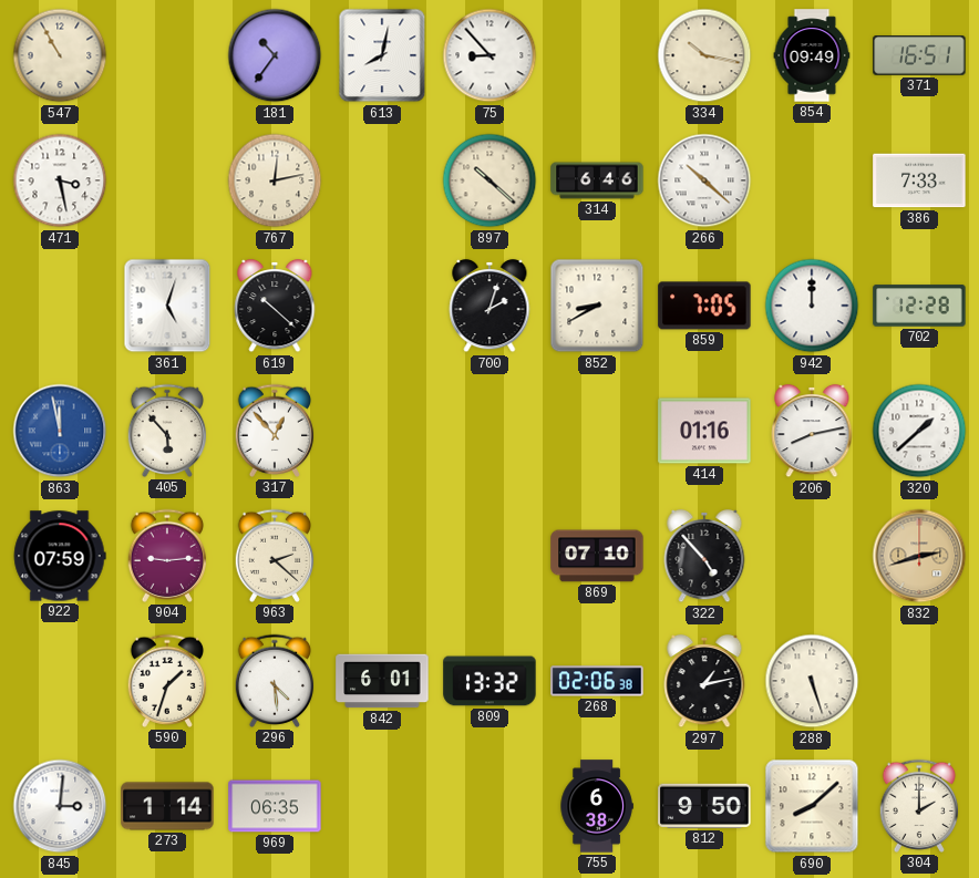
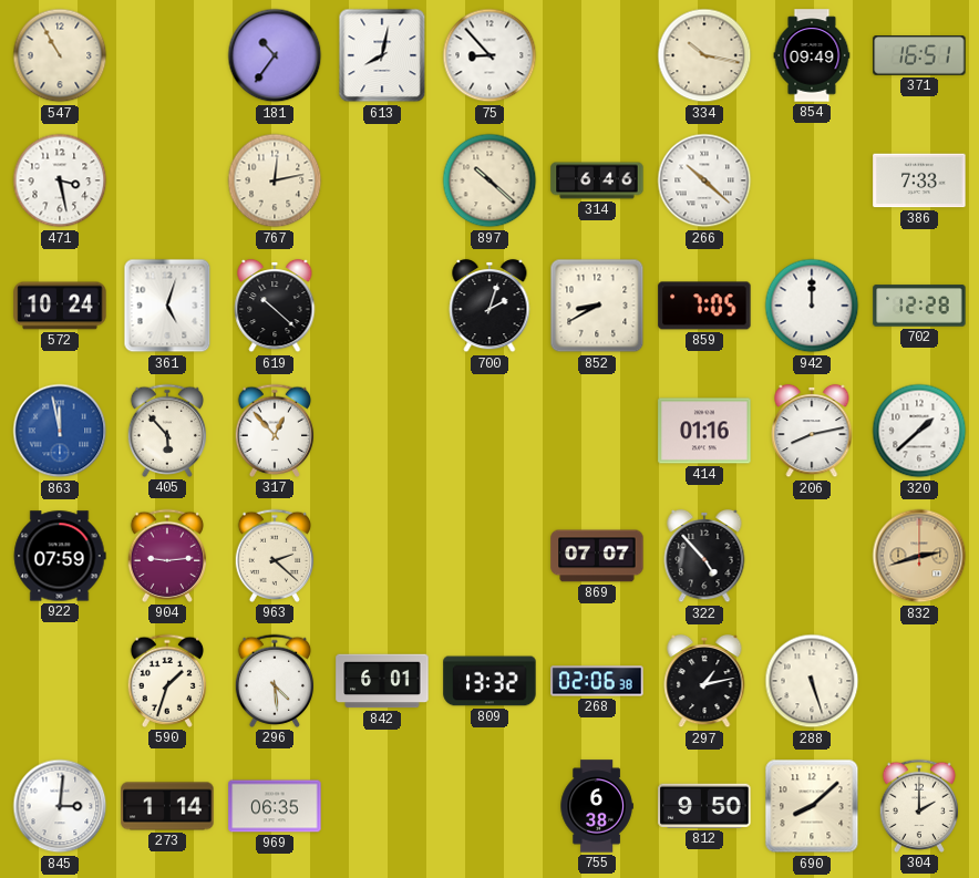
572: none -> 10:24 (60, 306)
869: 07:10 -> 07:07 (597, 556)
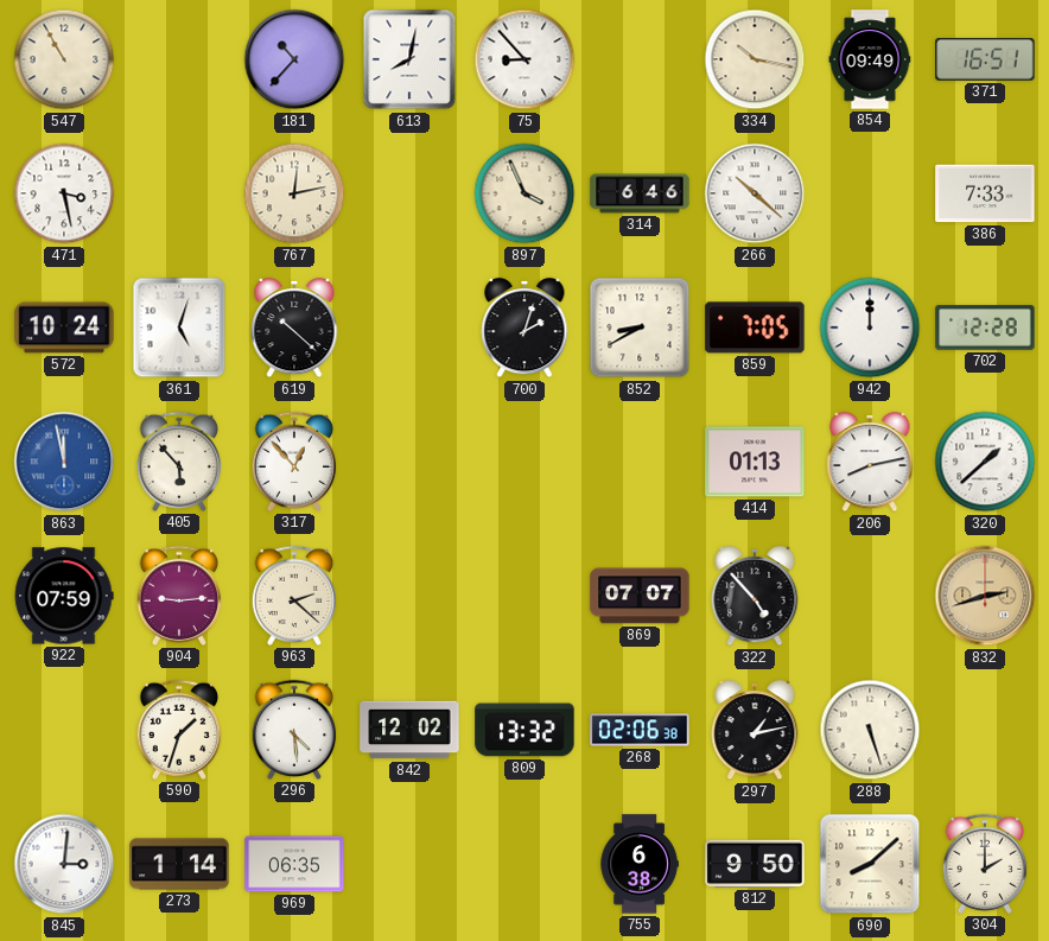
181: 10:36 -> 10:37 (294, 59)
897: 10:22 -> 3:56 (524, 193)
414: 01:16 -> 01:13 (755, 462)
842: 6:01 -> 12:02 (409, 730)
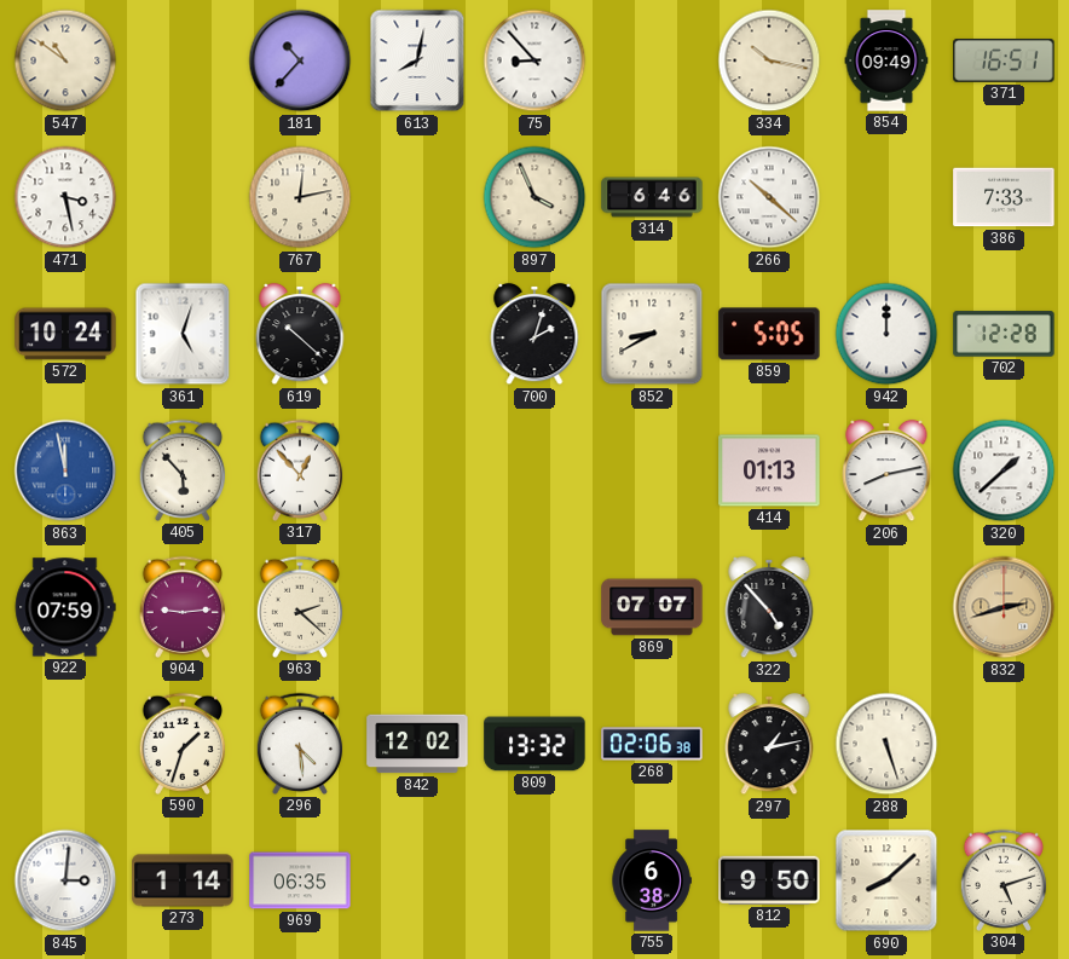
547: 10:55 -> 10:51 (65, 60)
859: 7:05 -> 5:05 (769, 334)
304: 2:00 -> 5:12 (1004, 880)
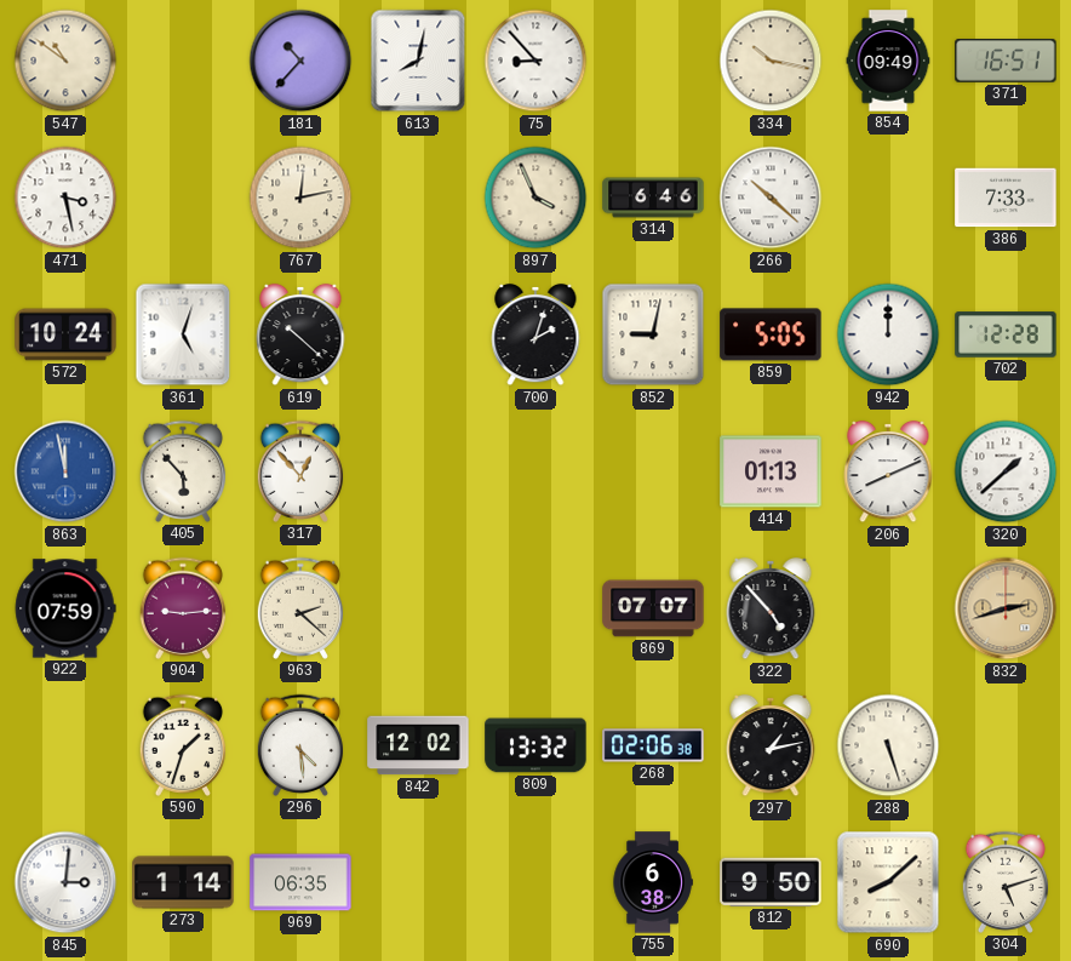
852: 8:40 -> 9:02 (653, 334)
206: 8:13 -> 8:11 (888, 471)
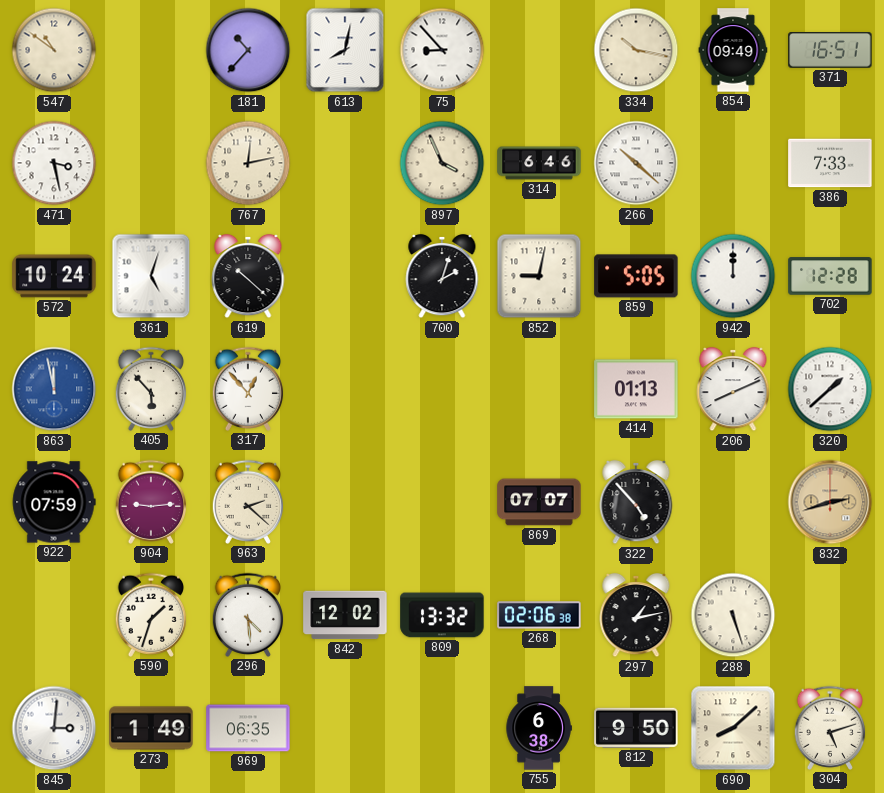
273: 1:14 -> 1:49 (151, 728)
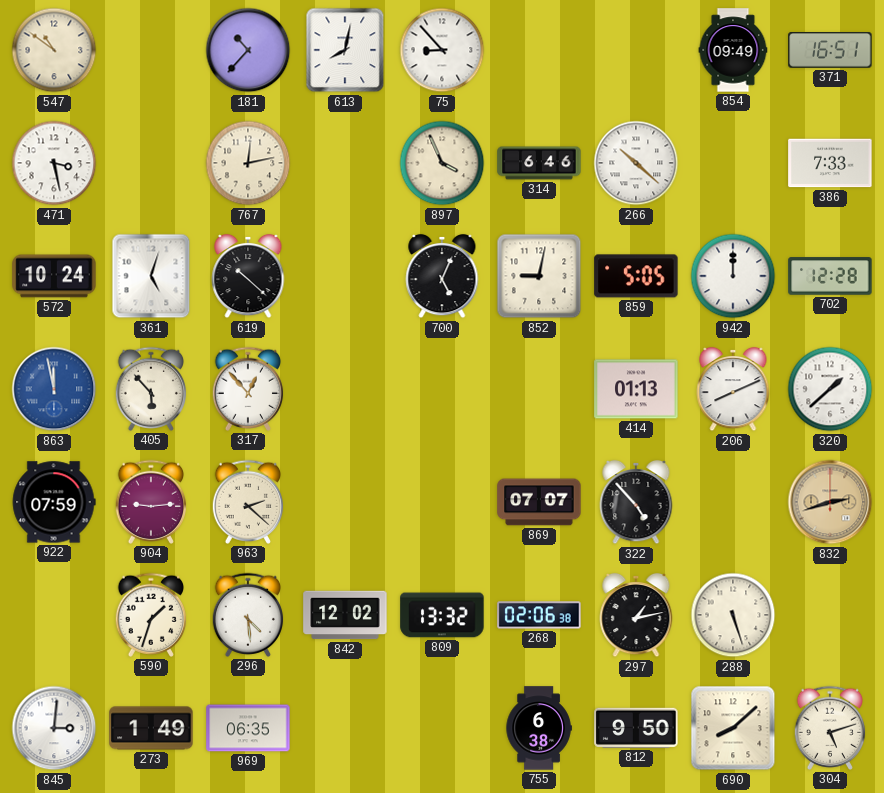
334: 10:17 -> none (636, 50)
700: 2:03 -> 5:04 (442, 276)
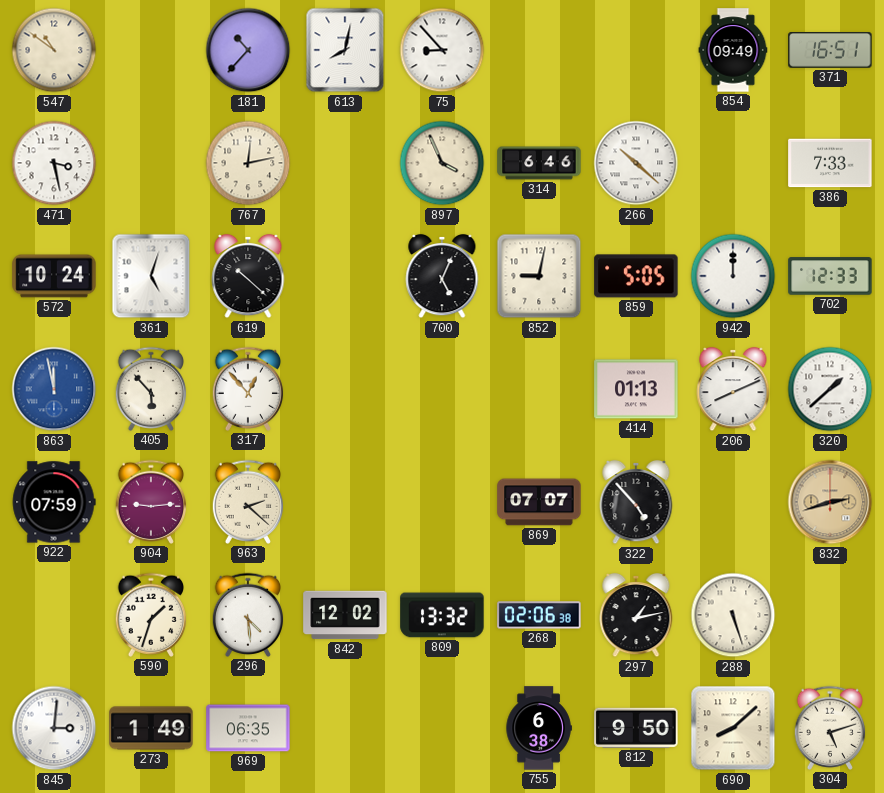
702: 12:28 -> 12:33 (830, 276)
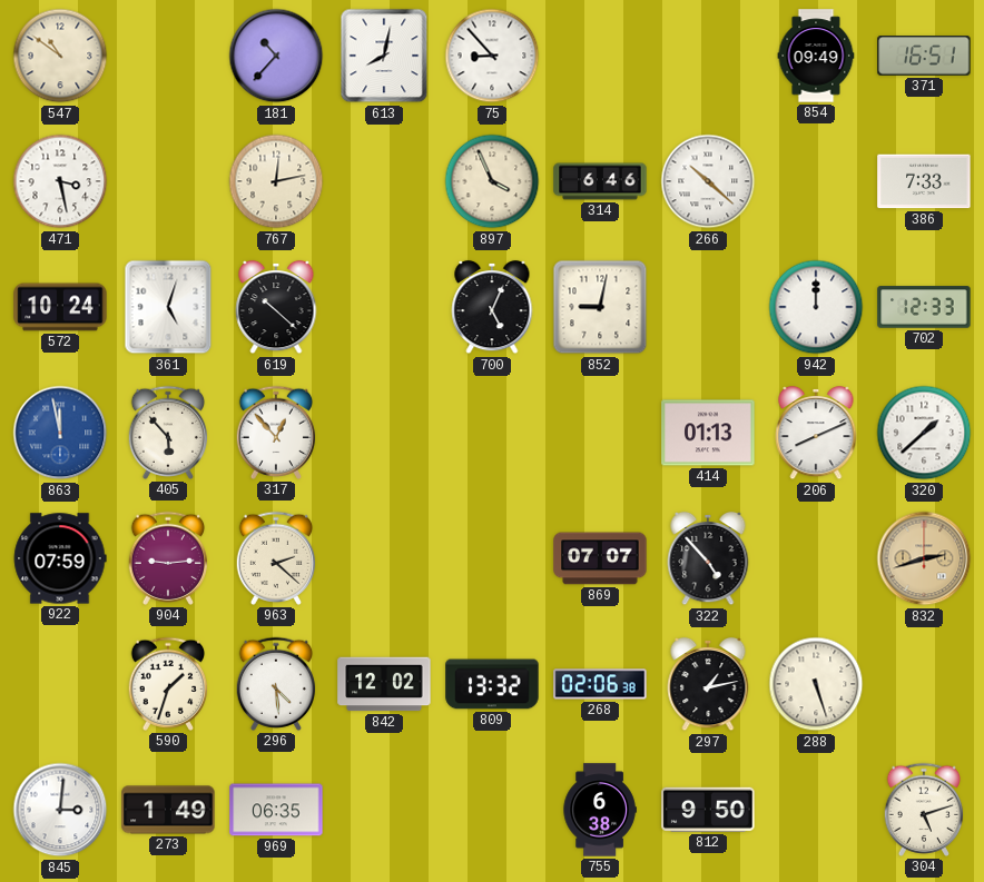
859: 5:05 -> none (636, 276)
690: 8:08 -> none (733, 728)
